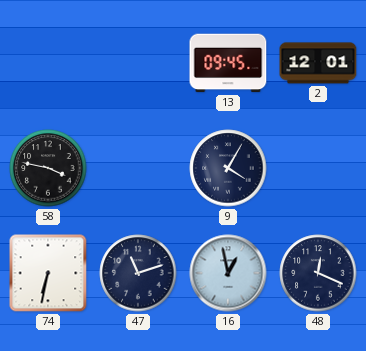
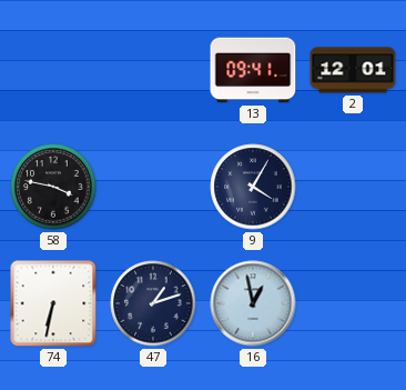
13: 09:45 -> 09:41 (253, 70)
47: 11:12 -> 1:12 (153, 303)
48: 12:19 -> none (318, 273)
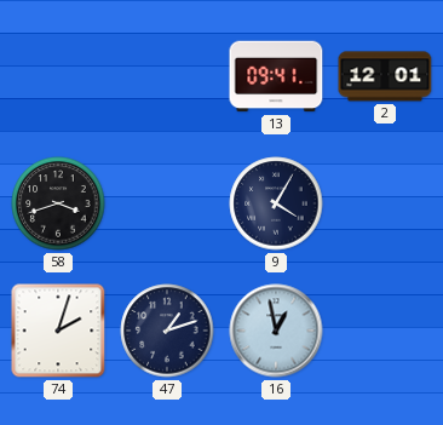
58: 3:47 -> 3:42 (58, 203)
74: 6:32 -> 2:03 (58, 331)
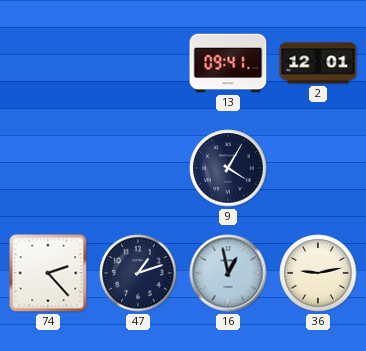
58: 3:42 -> none (58, 203)
74: 2:03 -> 2:23 (48, 273)
36: none -> 9:13 (318, 273)
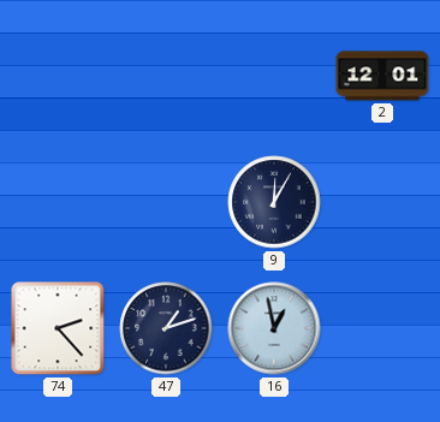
13: 09:41 -> none (228, 63)
9: 4:05 -> 12:05 (274, 202)
36: 9:13 -> none (318, 273)
